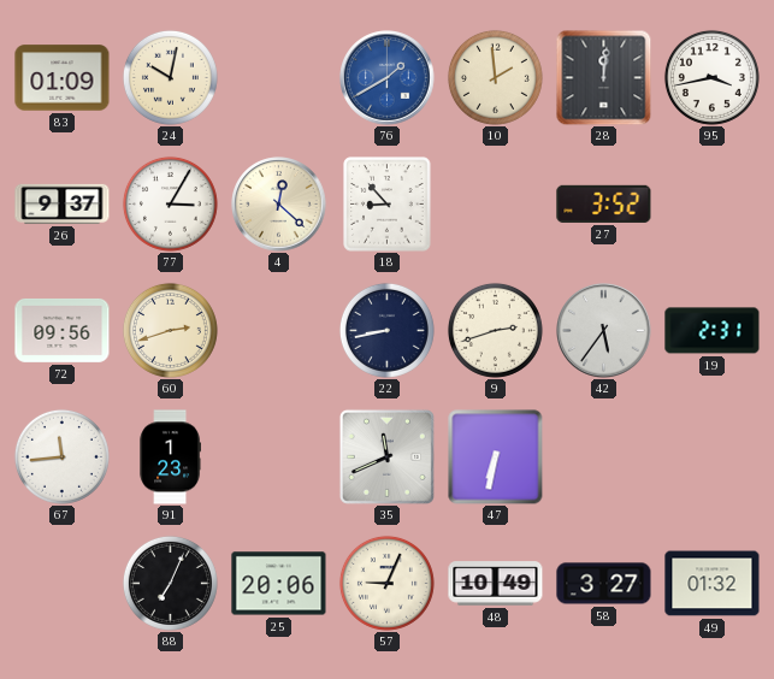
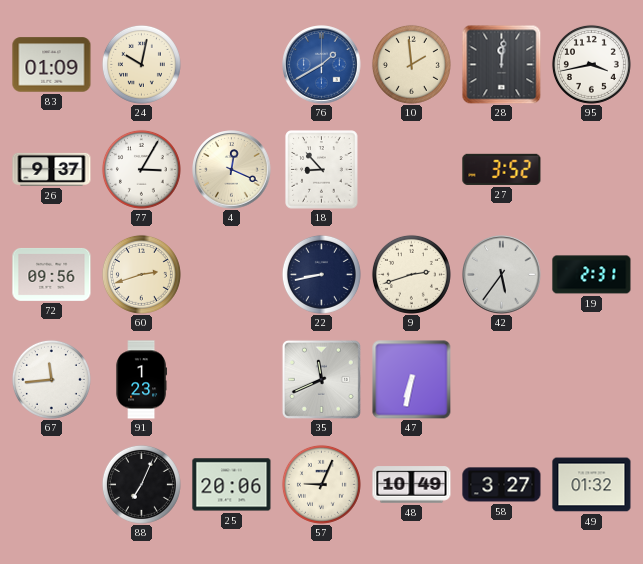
4: 12:22 -> 12:19 (232, 170)
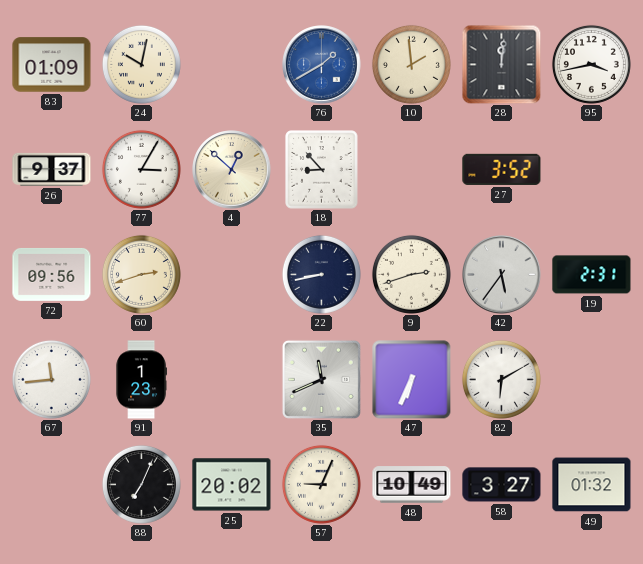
4: 12:19 -> 12:52 (232, 170)
47: 6:32 -> 6:34 (412, 380)
82: none -> 6:10 (501, 379)
25: 20:06 -> 20:02 (232, 485)
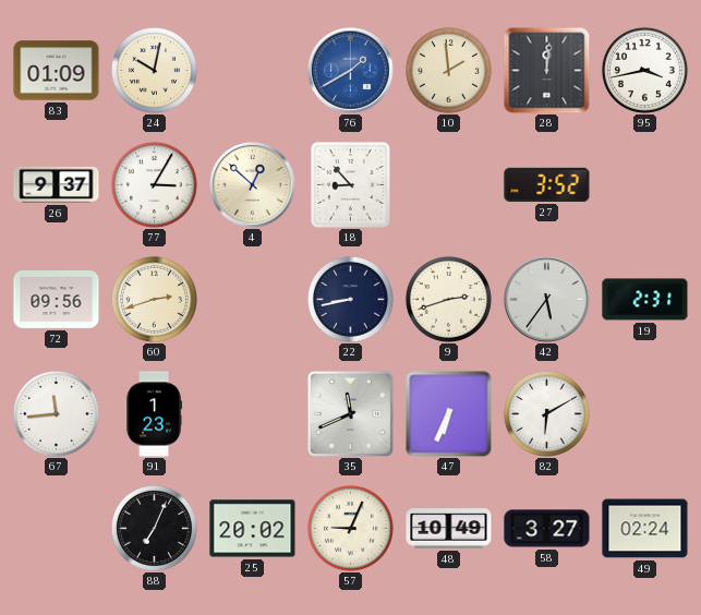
49: 01:32 -> 02:24 (645, 529)
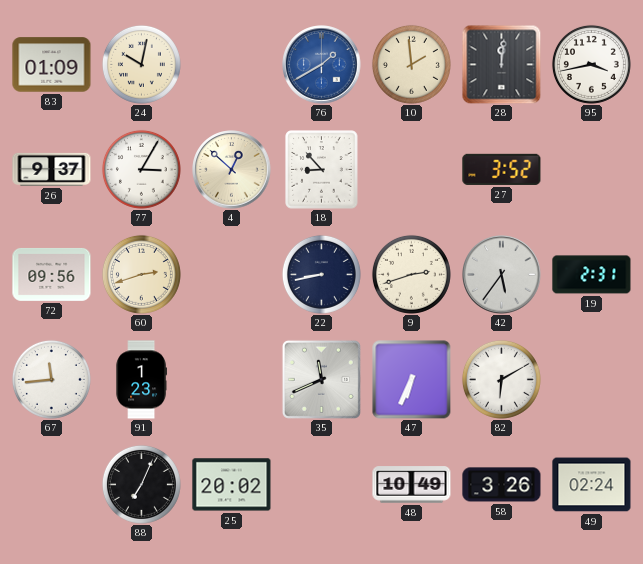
57: 9:04 -> none (350, 528)
58: 3:27 -> 3:26 (502, 485)
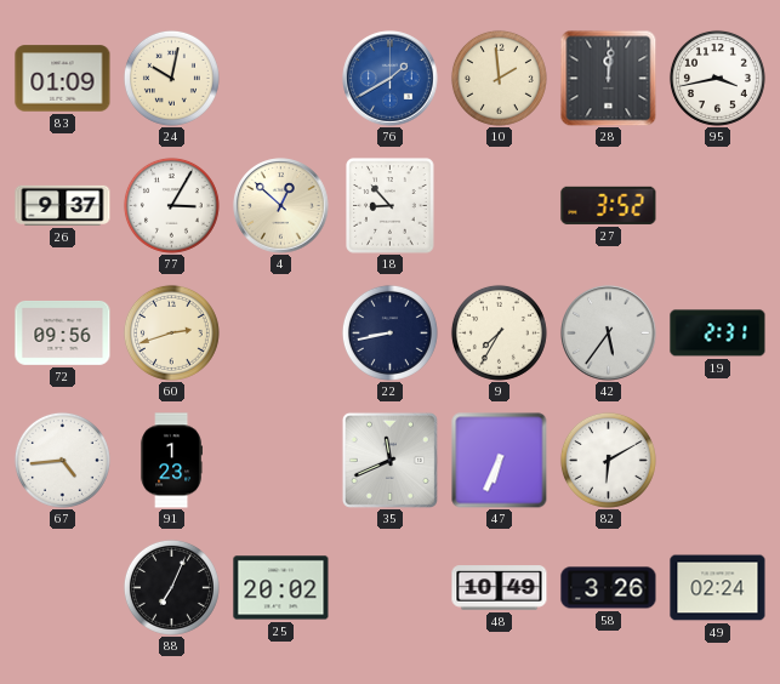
9: 2:42 -> 7:35 (499, 332)
67: 11:44 -> 4:44 (62, 460)
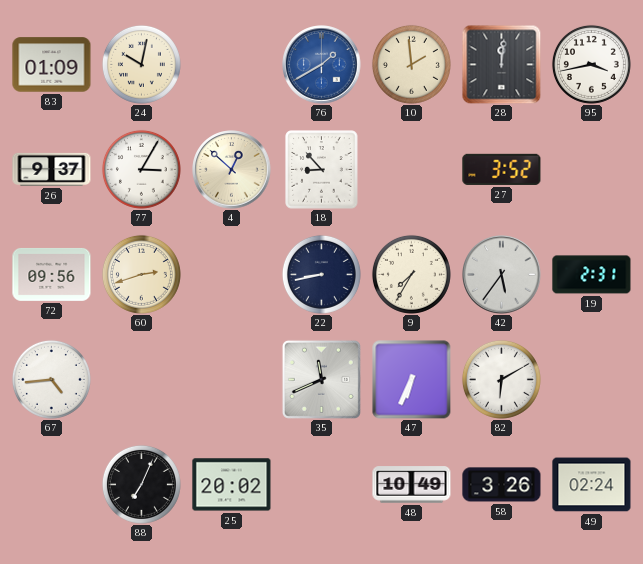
91: 1:23 -> none (171, 461)
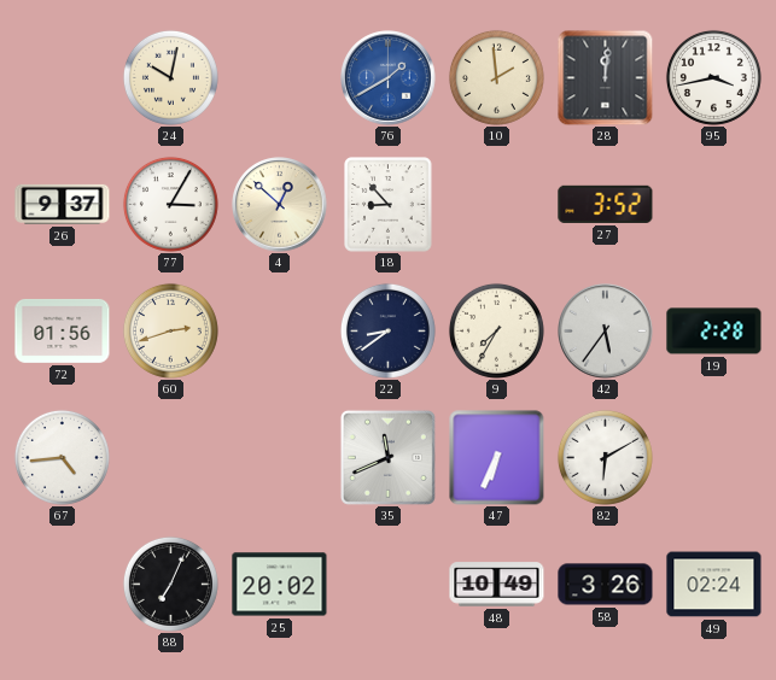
83: 01:09 -> none (52, 65)
72: 09:56 -> 01:56 (63, 332)
22: 8:43 -> 8:39 (387, 330)
19: 2:31 -> 2:28 (714, 332)
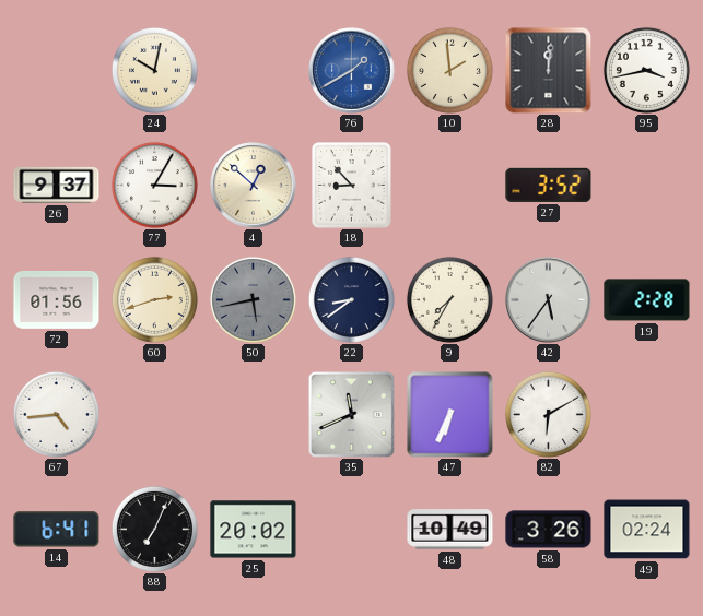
50: none -> 5:43 (253, 299)
14: none -> 6:41 (57, 530)
